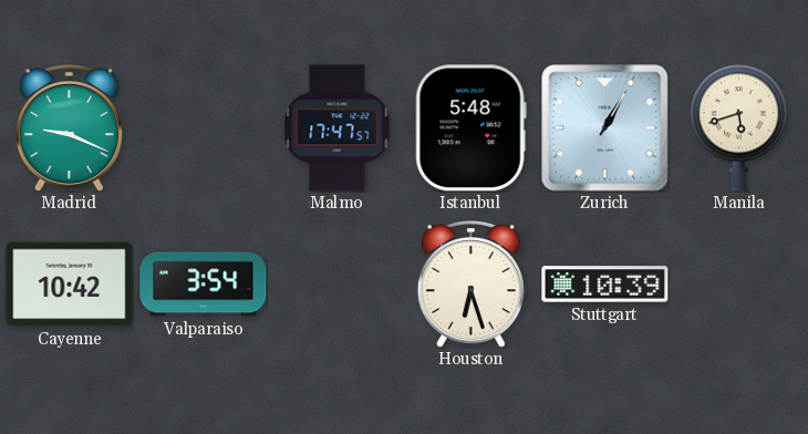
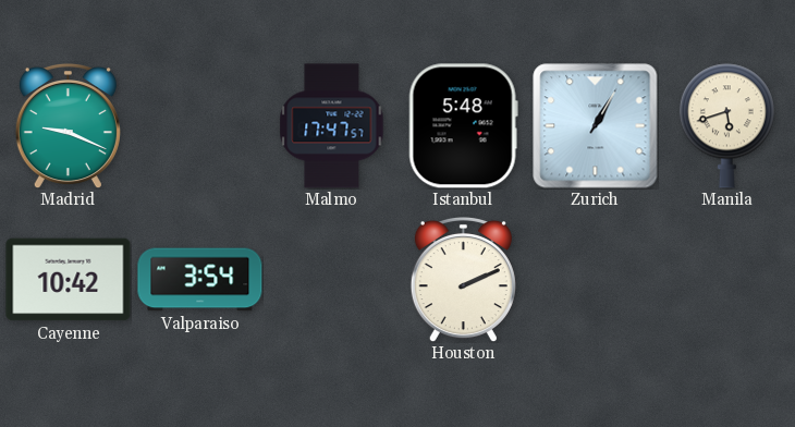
Houston: 6:27 -> 2:11 (463, 279)
Stuttgart: 10:39 -> none (605, 285)
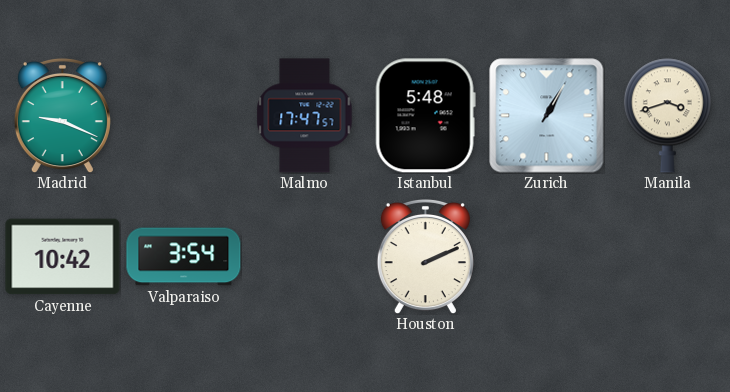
Manila: 5:42 -> 3:42 (667, 116)
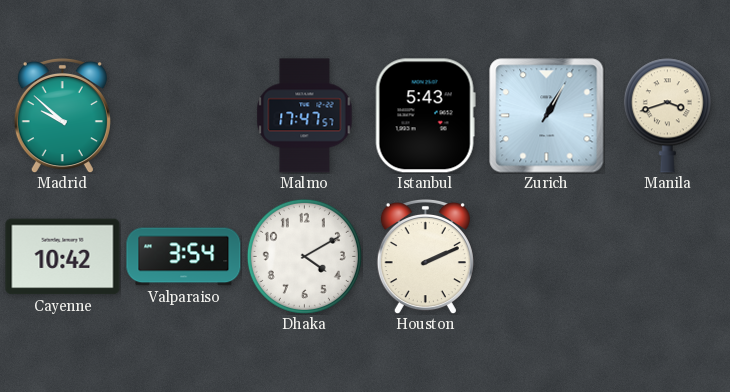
Madrid: 9:19 -> 9:52 (62, 115)
Istanbul: 5:48 -> 5:43 (425, 116)
Dhaka: none -> 4:10 (304, 256)
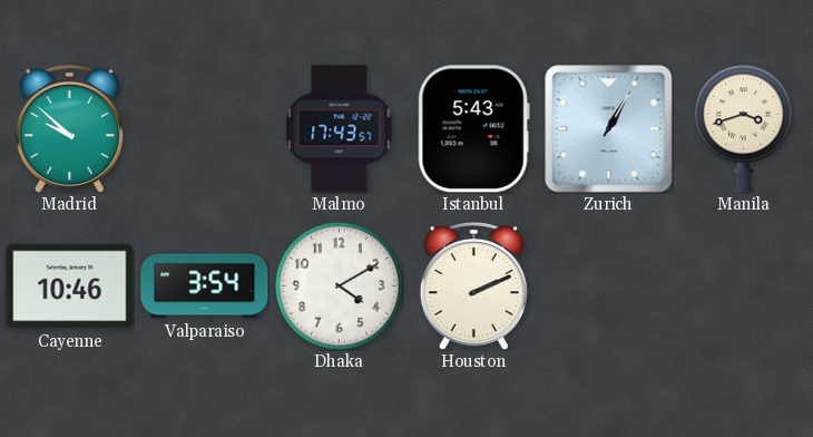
Malmo: 17:47 -> 17:43 (340, 129)
Cayenne: 10:42 -> 10:46 (70, 287)
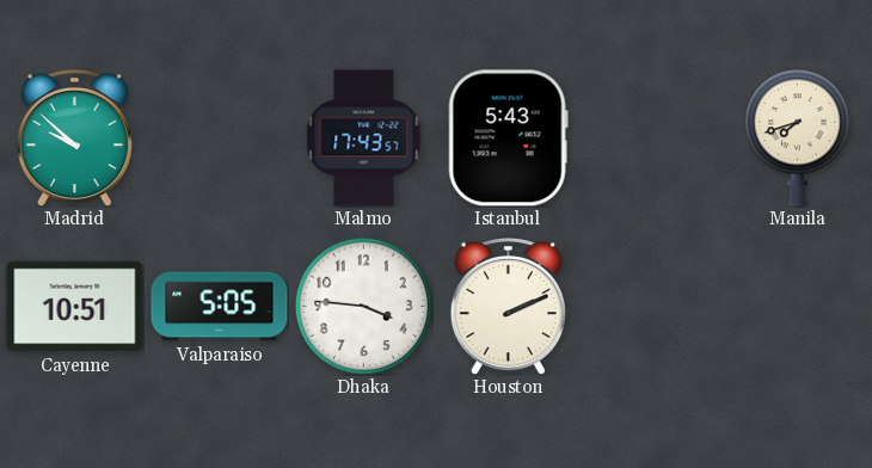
Zurich: 1:05 -> none (609, 129)
Manila: 3:42 -> 7:42 (797, 138)
Cayenne: 10:46 -> 10:51 (75, 307)
Valparaiso: 3:54 -> 5:05 (220, 307)
Dhaka: 4:10 -> 3:46 (363, 306)
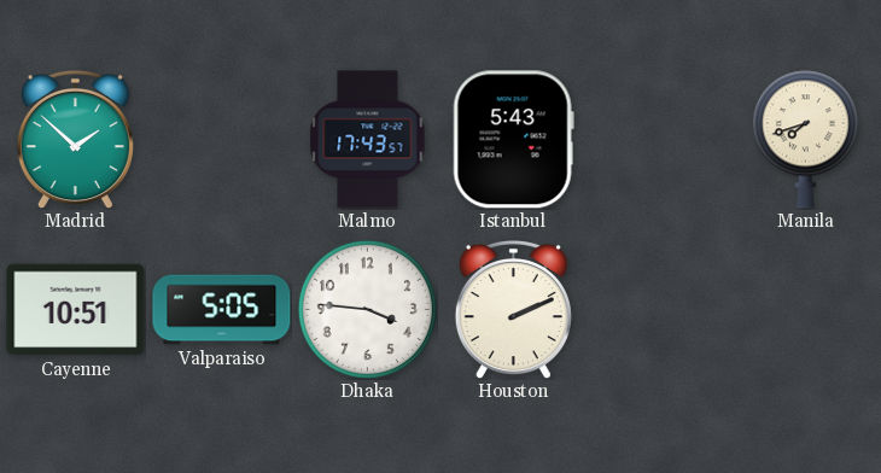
Madrid: 9:52 -> 1:52 (75, 139)
